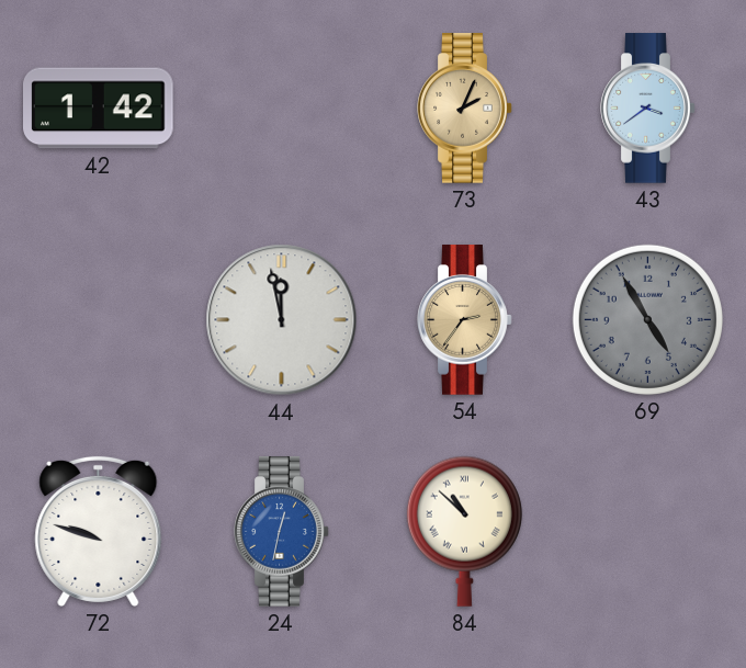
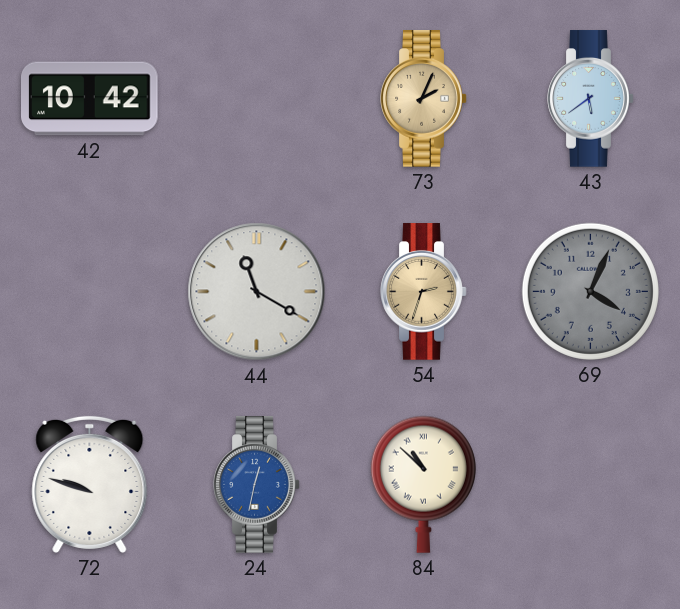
42: 1:42 -> 10:42 (90, 99)
43: 3:39 -> 5:39 (591, 99)
44: 11:58 -> 11:20 (257, 292)
54: 2:36 -> 2:33 (424, 292)
69: 4:55 -> 4:04 (590, 291)
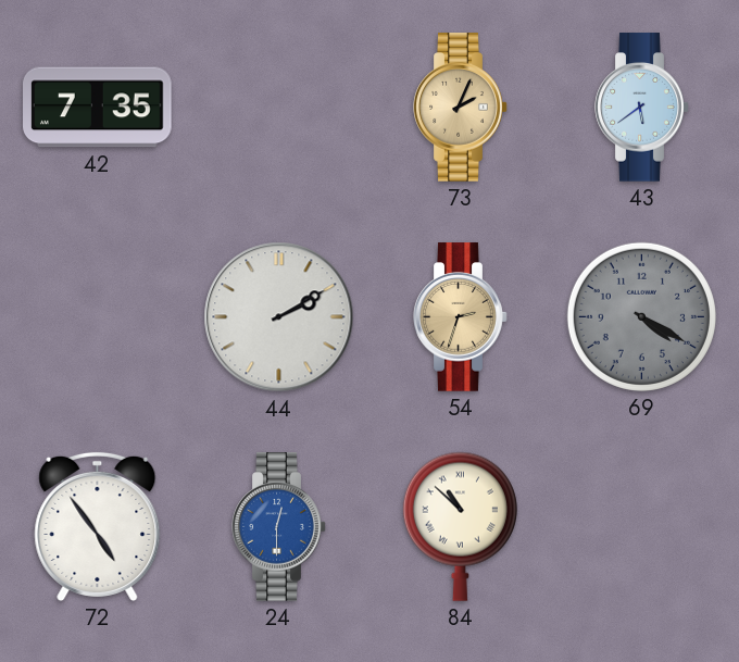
42: 10:42 -> 7:35 (98, 108)
44: 11:20 -> 2:10 (279, 317)
69: 4:04 -> 4:20 (641, 316)
72: 9:48 -> 4:54 (98, 526)
24: 12:32 -> 12:30 (279, 527)
